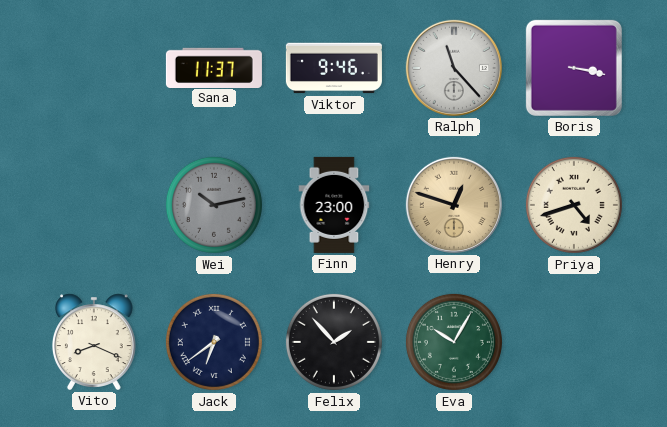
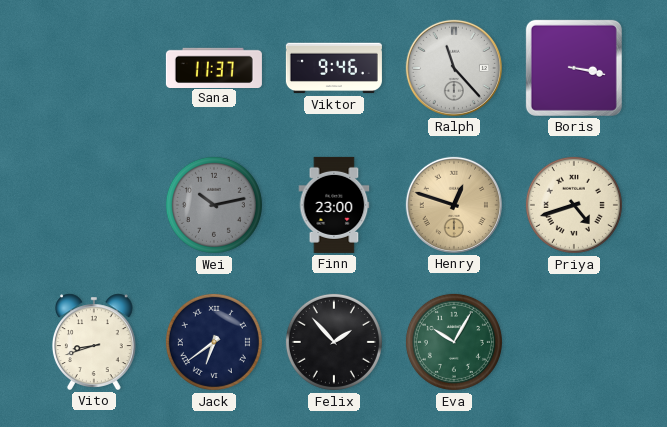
Vito: 8:19 -> 8:42 (94, 342)
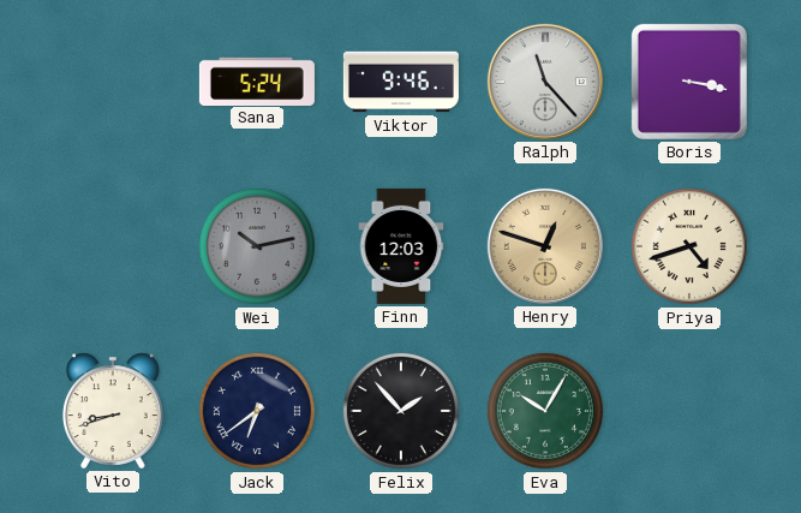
Sana: 11:37 -> 5:24 (257, 80)
Finn: 23:00 -> 12:03 (401, 246)
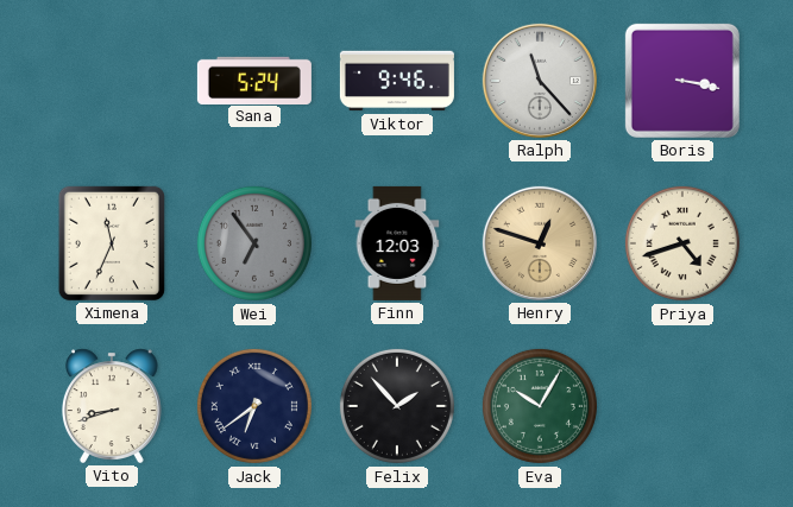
Ximena: none -> 11:34 (112, 243)
Wei: 10:13 -> 6:54 (254, 243)
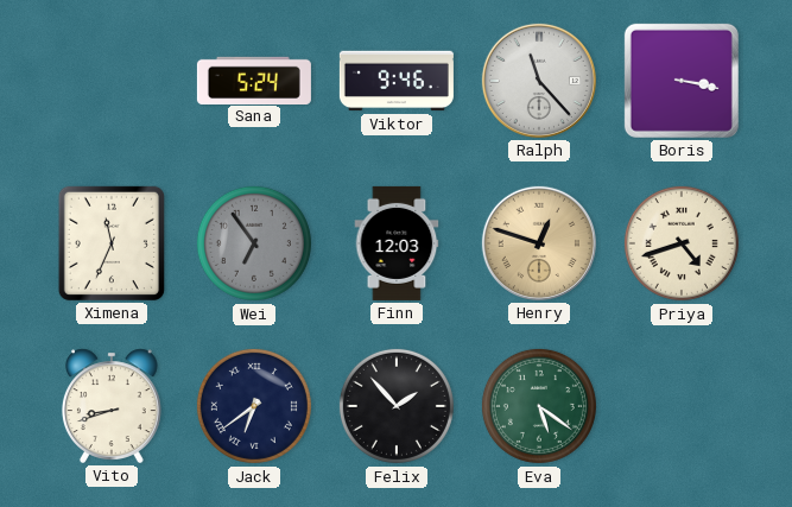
Eva: 10:05 -> 5:21 (539, 406)
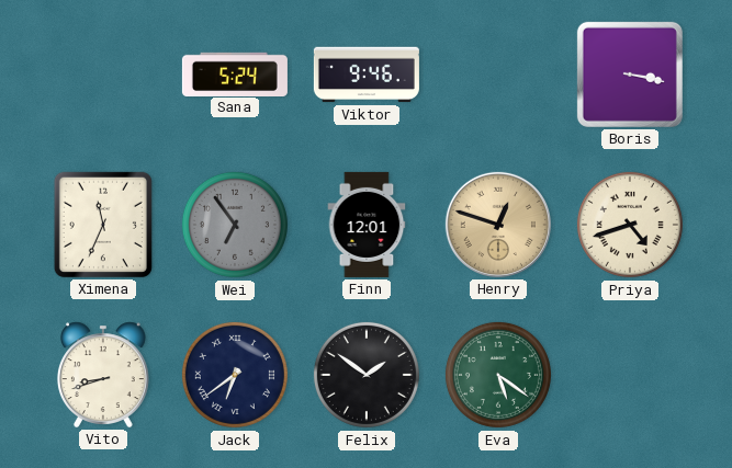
Ralph: 11:23 -> none (539, 81)
Finn: 12:03 -> 12:01 (367, 225)
Felix: 1:53 -> 1:51 (367, 375)
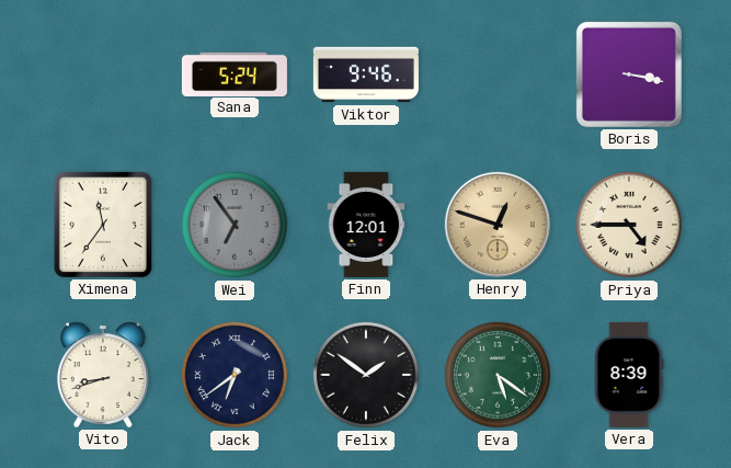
Ximena: 11:34 -> 11:36 (103, 225)
Priya: 4:42 -> 4:45 (629, 225)
Vera: none -> 8:39 (629, 375)
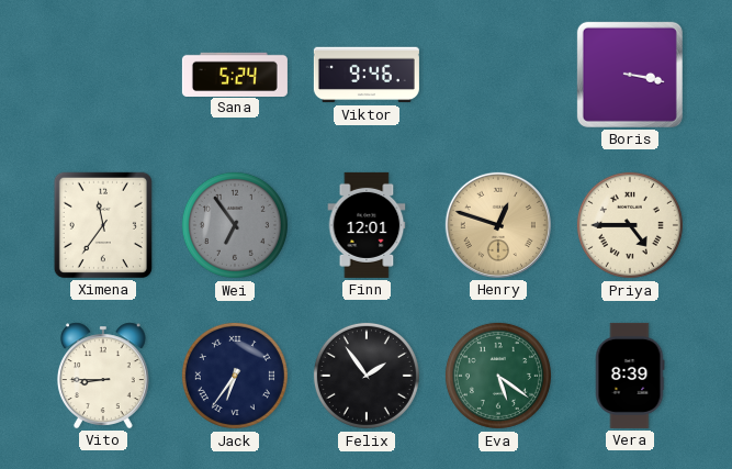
Vito: 8:42 -> 8:45 (103, 376)
Jack: 6:39 -> 6:36 (235, 376)
Felix: 1:51 -> 1:54 (367, 376)
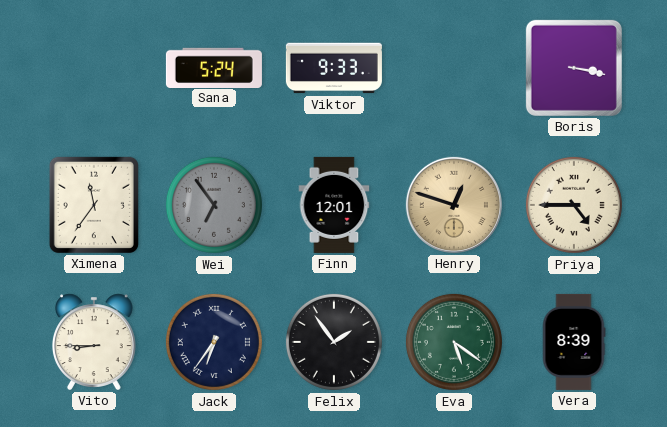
Viktor: 9:46 -> 9:33 (334, 68)
